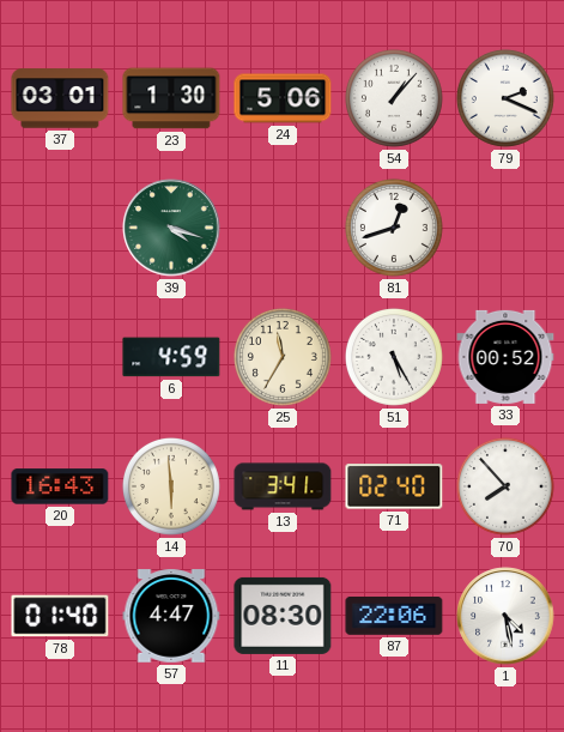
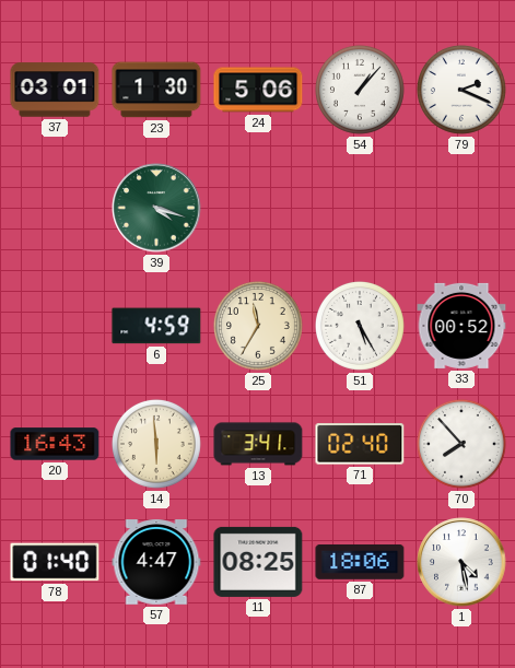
81: 12:42 -> none (394, 228)
11: 08:30 -> 08:25 (258, 562)
87: 22:06 -> 18:06 (360, 563)
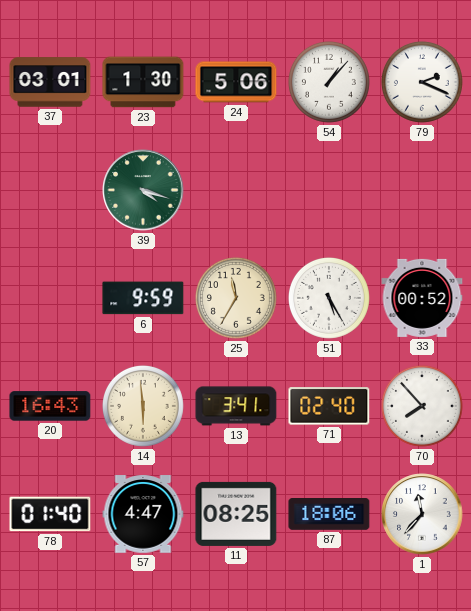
6: 4:59 -> 9:59 (143, 298)
1: 4:28 -> 11:37 (422, 514)
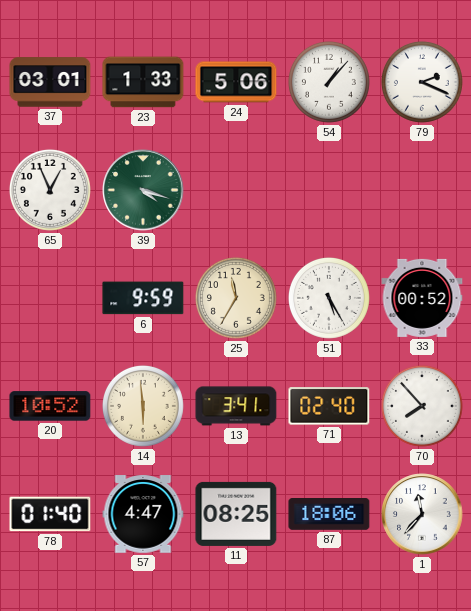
23: 1:30 -> 1:33 (143, 82)
65: none -> 12:56 (50, 190)
20: 16:43 -> 10:52 (50, 406)
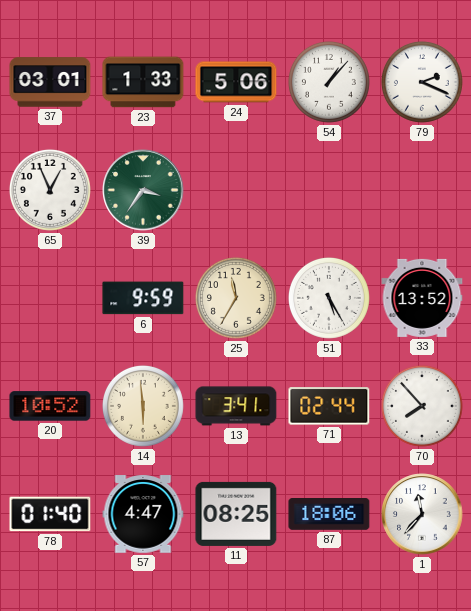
39: 4:18 -> 3:36 (143, 190)
33: 00:52 -> 13:52 (422, 298)
71: 02:40 -> 02:44 (329, 406)
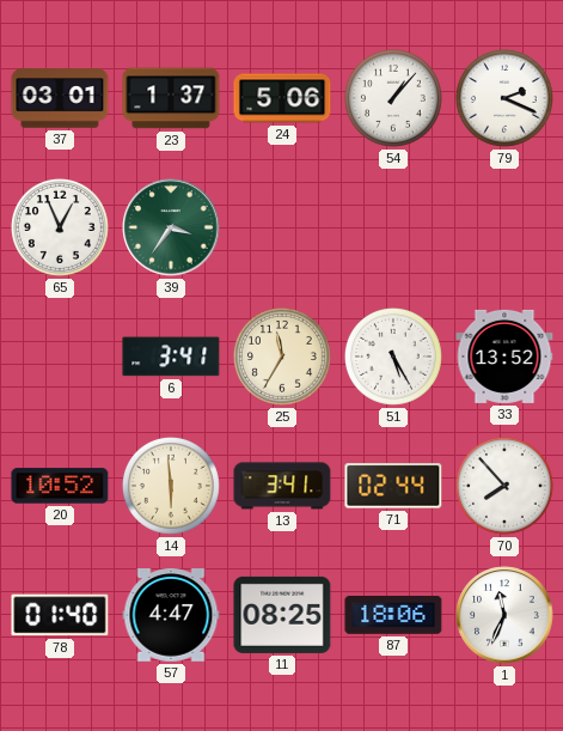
23: 1:33 -> 1:37 (171, 98)
6: 9:59 -> 3:41 (171, 357)
1: 11:37 -> 11:34 (504, 615)
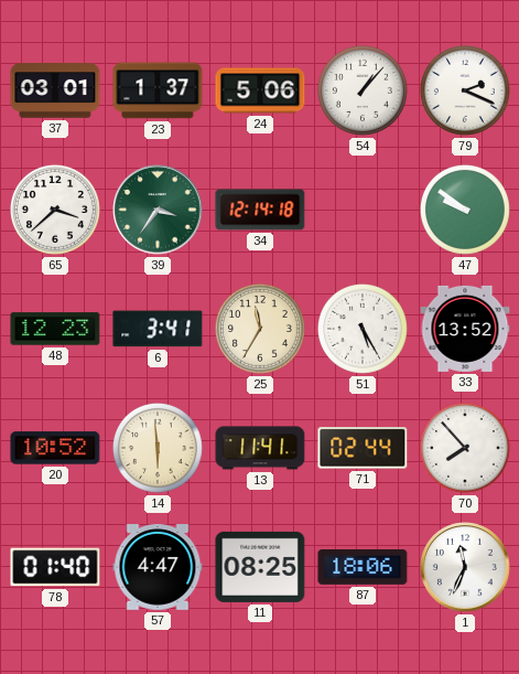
65: 12:56 -> 3:38 (55, 210)
34: none -> 12:14 (260, 210)
47: none -> 9:51 (465, 210)
48: none -> 12:23 (55, 329)
13: 3:41 -> 11:41 (260, 448)
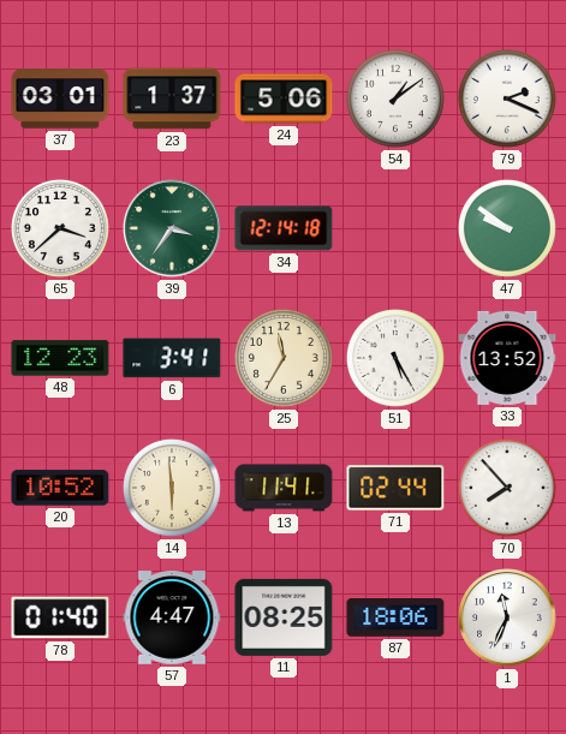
54: 1:07 -> 1:09 (395, 99)
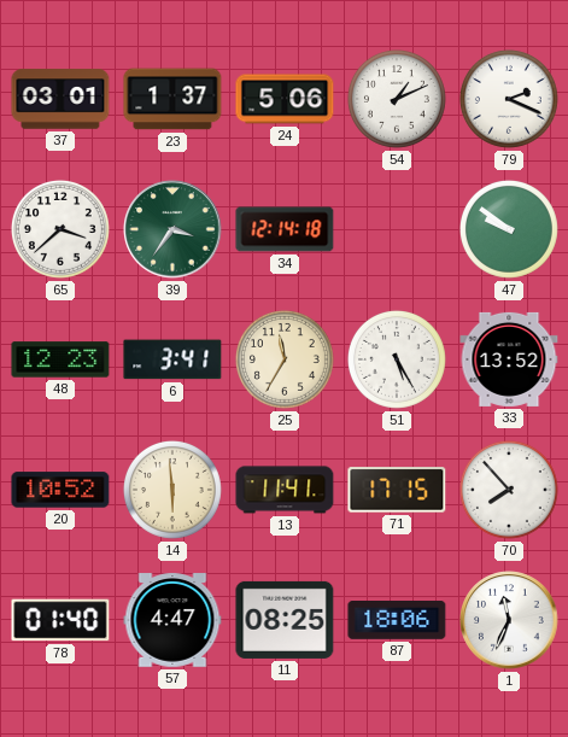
54: 1:09 -> 1:11 (397, 99)
71: 02:44 -> 17:15 (397, 490)
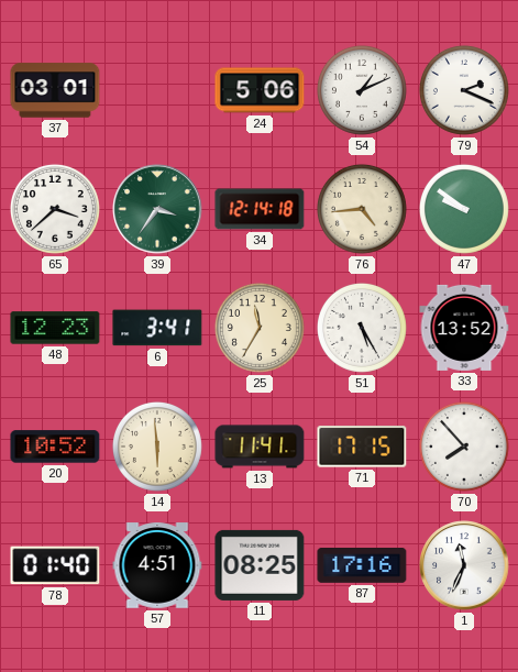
23: 1:37 -> none (172, 99)
76: none -> 4:44 (362, 209)
57: 4:47 -> 4:51 (157, 565)
87: 18:06 -> 17:16 (362, 566)
